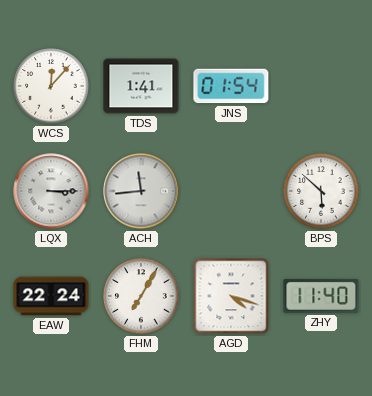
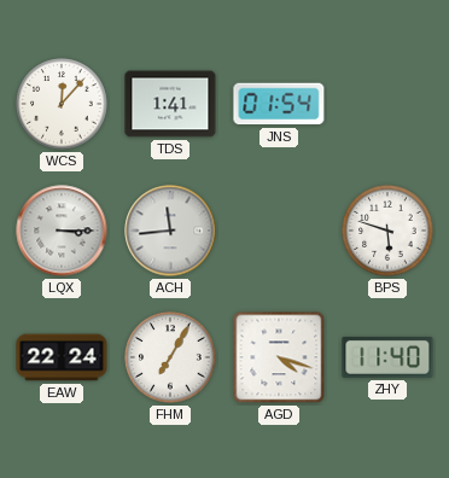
BPS: 5:52 -> 5:48 (387, 231)
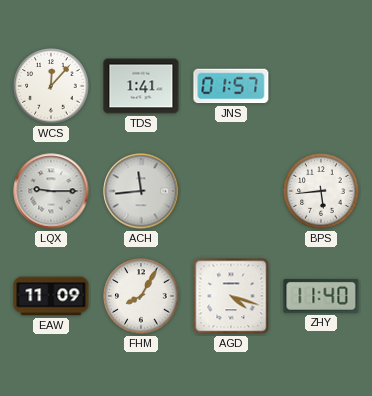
JNS: 01:54 -> 01:57 (231, 86)
LQX: 3:15 -> 9:15 (51, 191)
BPS: 5:48 -> 5:44 (321, 191)
EAW: 22:24 -> 11:09 (51, 296)
FHM: 7:05 -> 8:05 (141, 296)
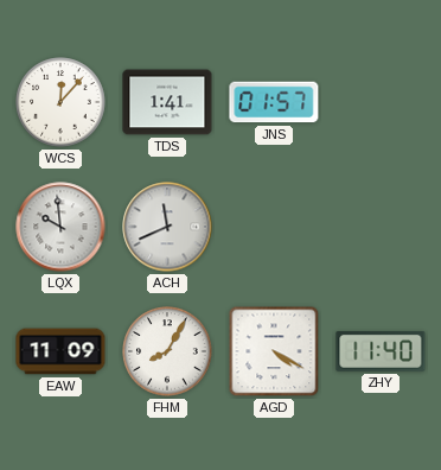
LQX: 9:15 -> 9:59 (60, 227)
ACH: 11:44 -> 11:41 (167, 227)
BPS: 5:44 -> none (321, 191)
AGD: 4:18 -> 4:20 (274, 351)
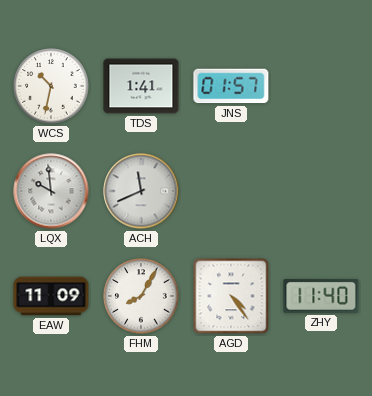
WCS: 12:07 -> 10:32 (51, 86)
AGD: 4:20 -> 4:24 (231, 296)
